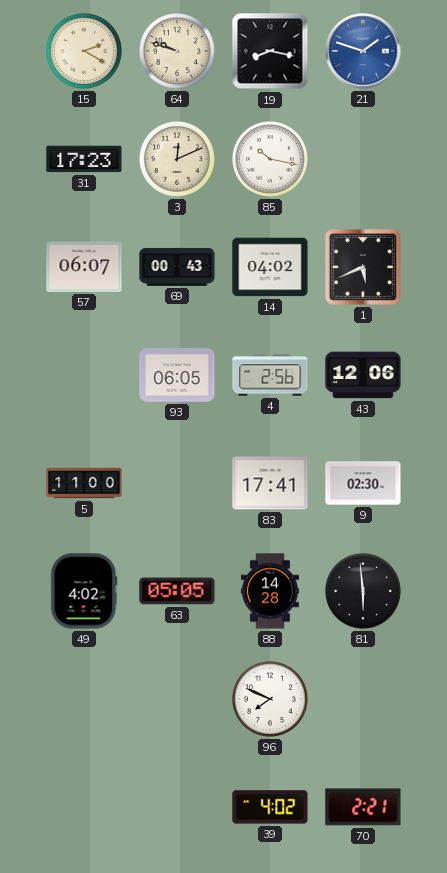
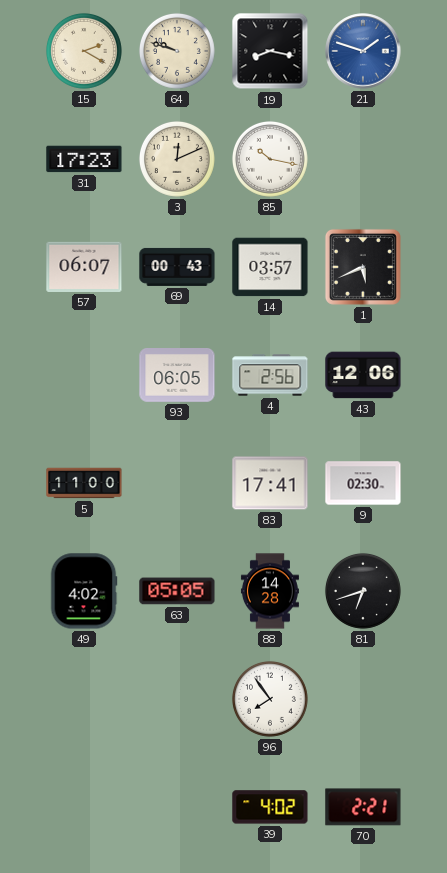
14: 04:02 -> 03:57 (270, 267)
81: 5:59 -> 6:42 (363, 591)
96: 7:49 -> 7:54 (270, 699)
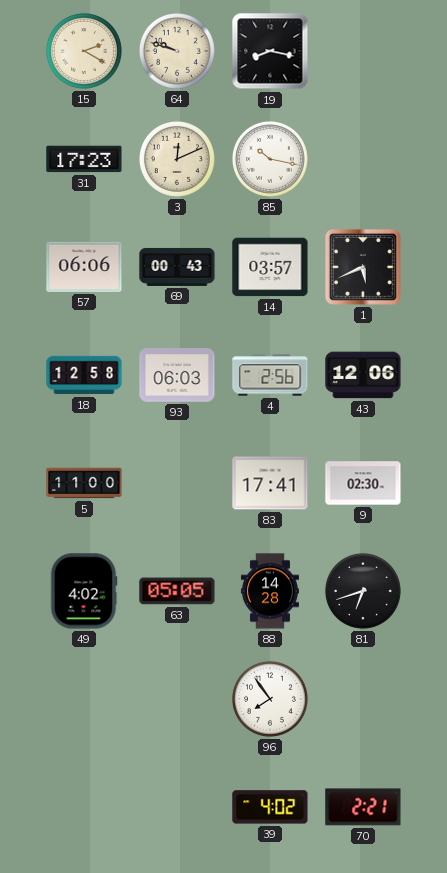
21: 1:48 -> none (363, 51)
57: 06:07 -> 06:06 (84, 267)
18: none -> 12:58 (84, 375)
93: 06:05 -> 06:03 (177, 375)
